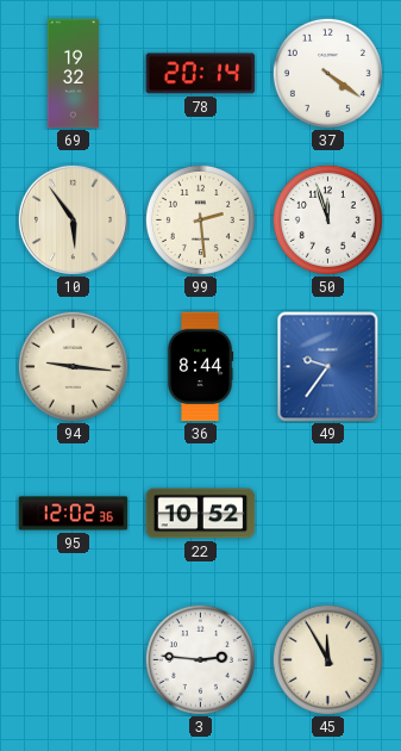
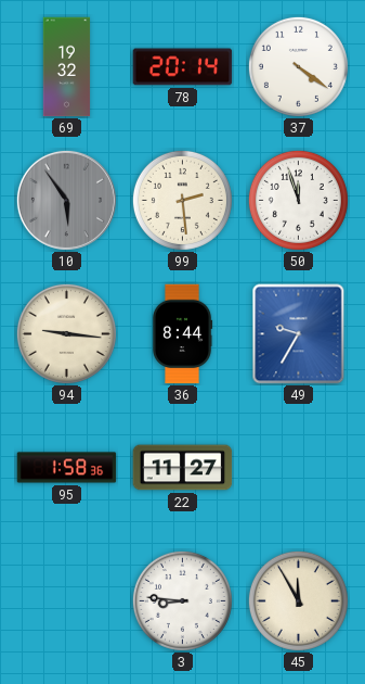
10 dial: cream -> grey (66, 200)
49: 9:36 -> 9:35 (299, 334)
95: 12:02 -> 1:58 (67, 468)
22: 10:52 -> 11:27 (183, 468)
3: 2:46 -> 8:46 (182, 600)
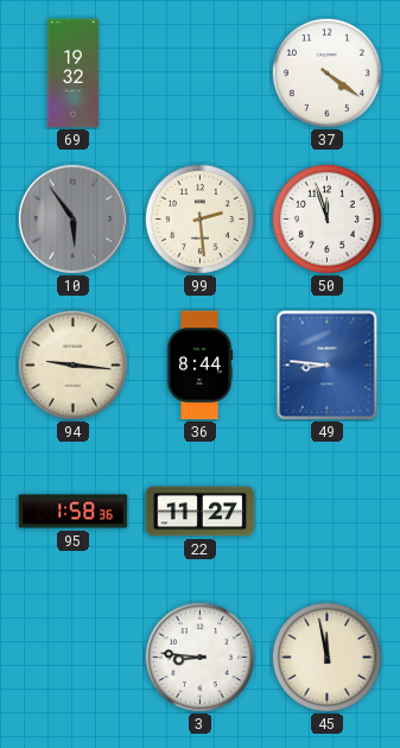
78: 20:14 -> none (183, 67)
49: 9:35 -> 8:46 (328, 366)
45: 11:55 -> 11:58 (326, 657)
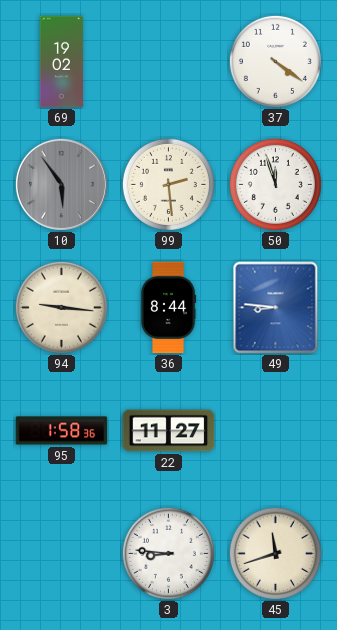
69: 19:32 -> 19:02 (62, 62)
45: 11:58 -> 11:42 (275, 553)
